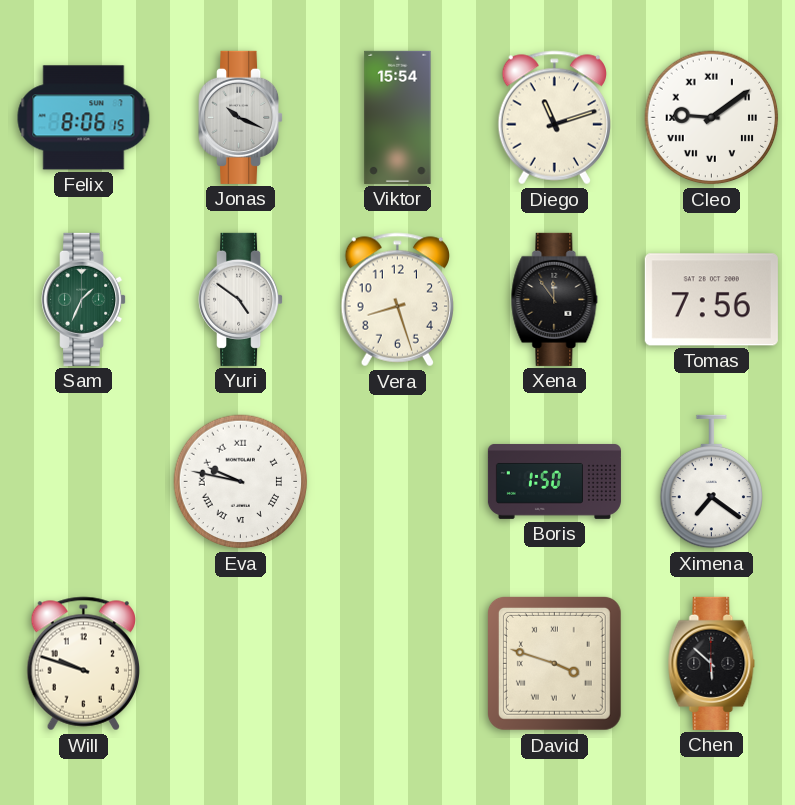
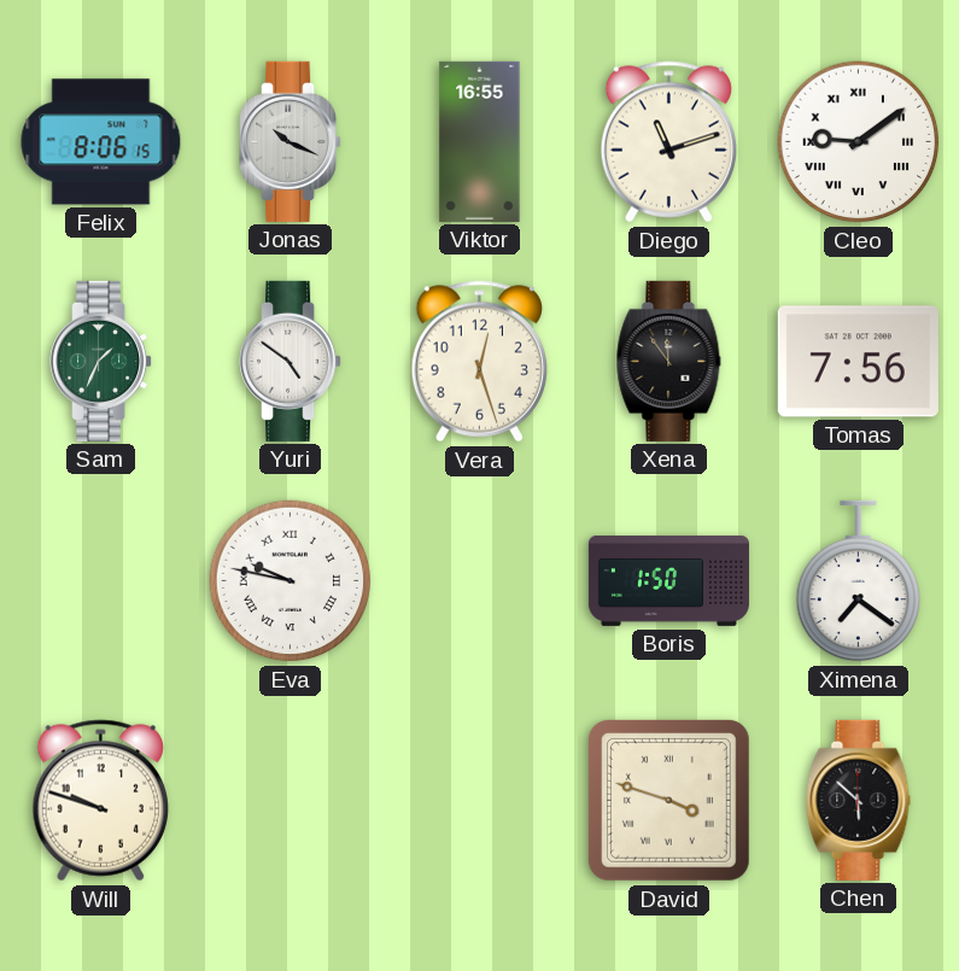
Viktor: 15:54 -> 16:55 (480, 141)
Vera: 8:27 -> 12:27 (479, 362)
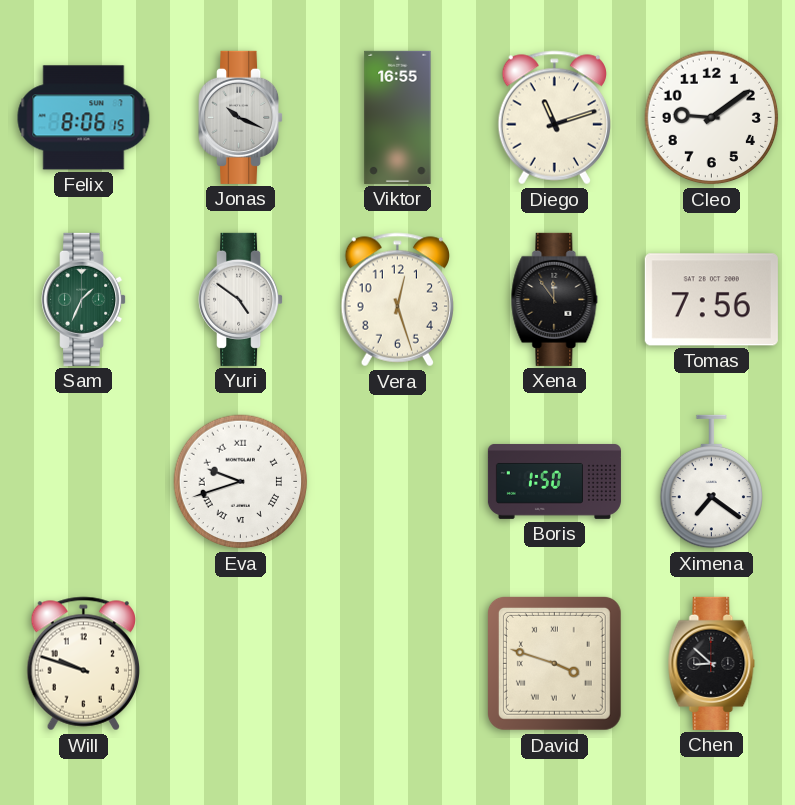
Cleo numerals: Roman -> Arabic (712, 118)
Eva: 9:47 -> 9:42 (241, 482)
Chen: 5:52 -> 8:52 (712, 663)
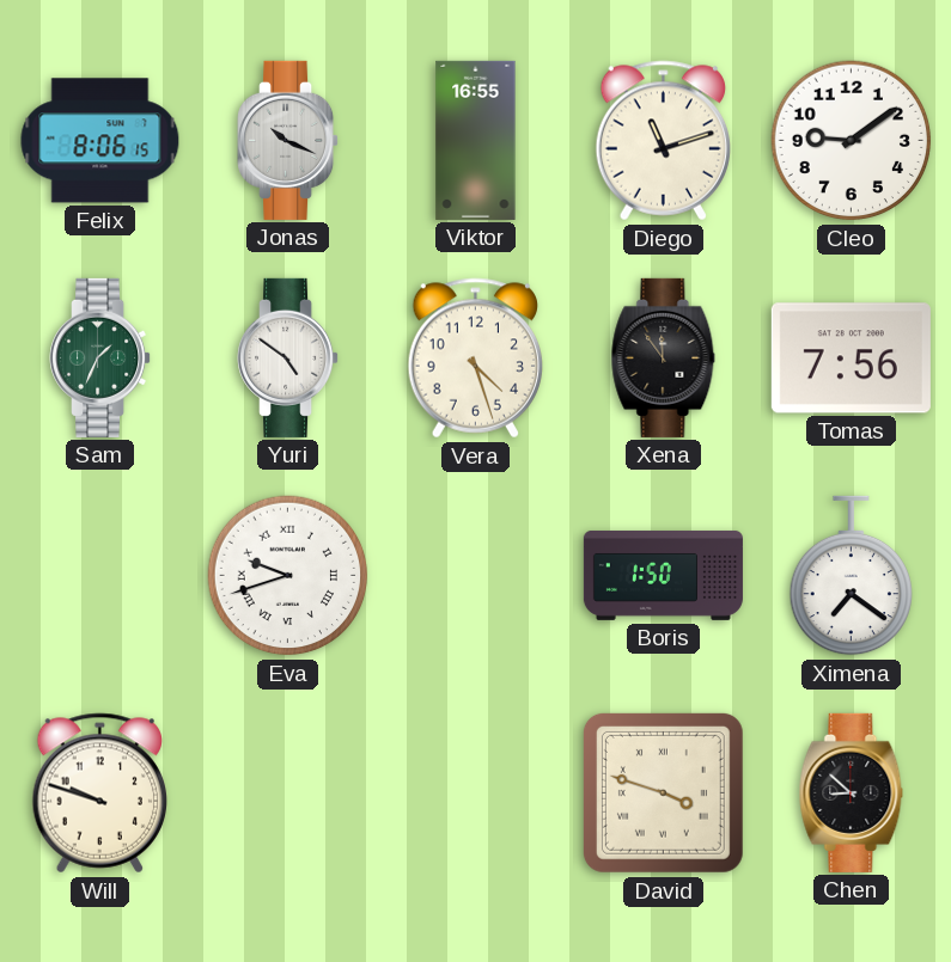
Vera: 12:27 -> 4:27 (475, 359)
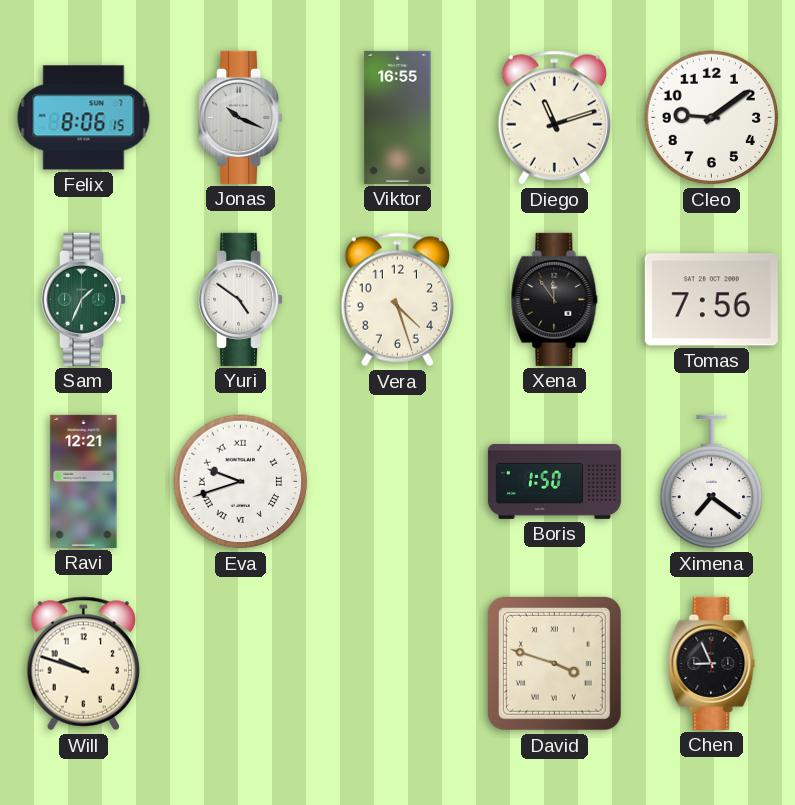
Ravi: none -> 12:21 (84, 481)
Chen: 8:52 -> 8:56 (712, 663)
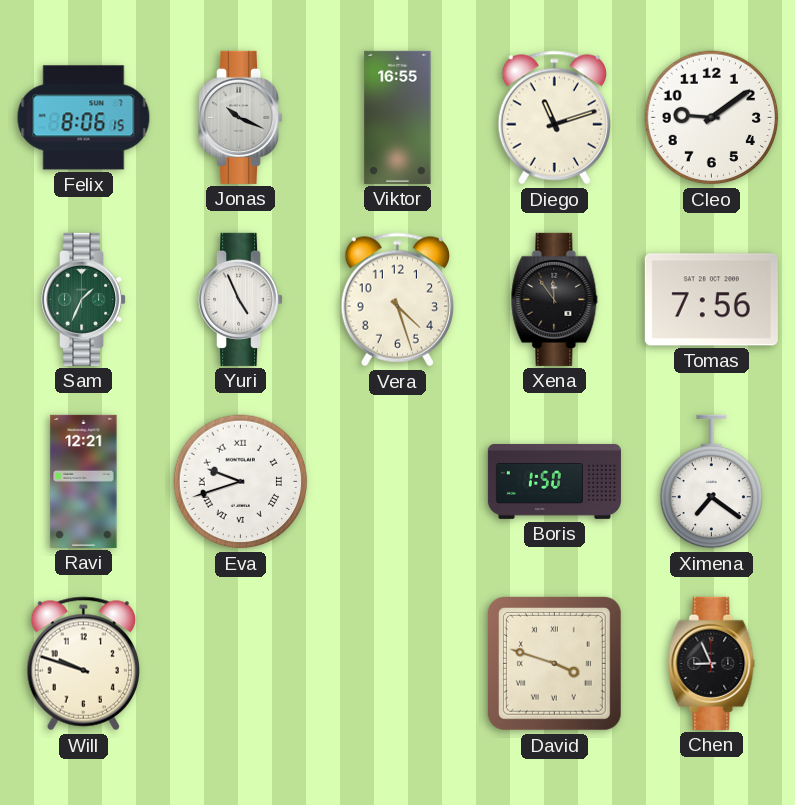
Yuri: 4:51 -> 4:56 (241, 299)
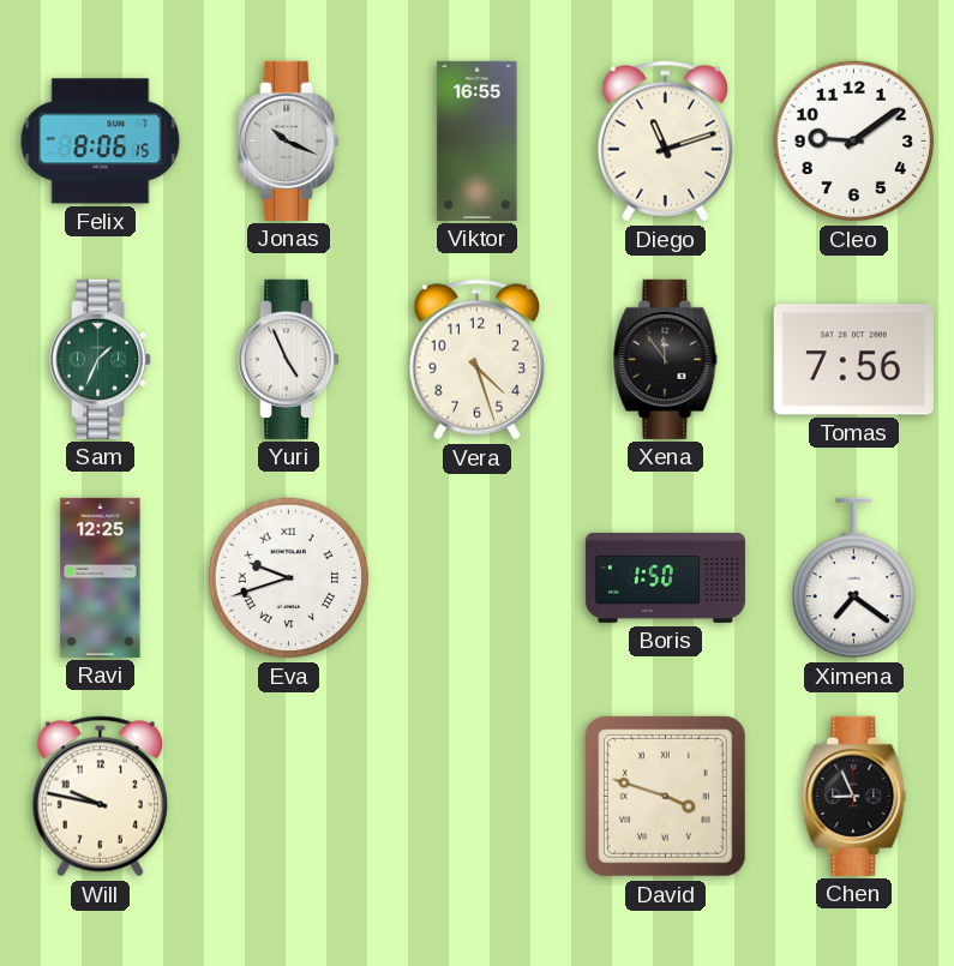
Ravi: 12:21 -> 12:25 (101, 577)
Will: 9:48 -> 9:47 (100, 797)
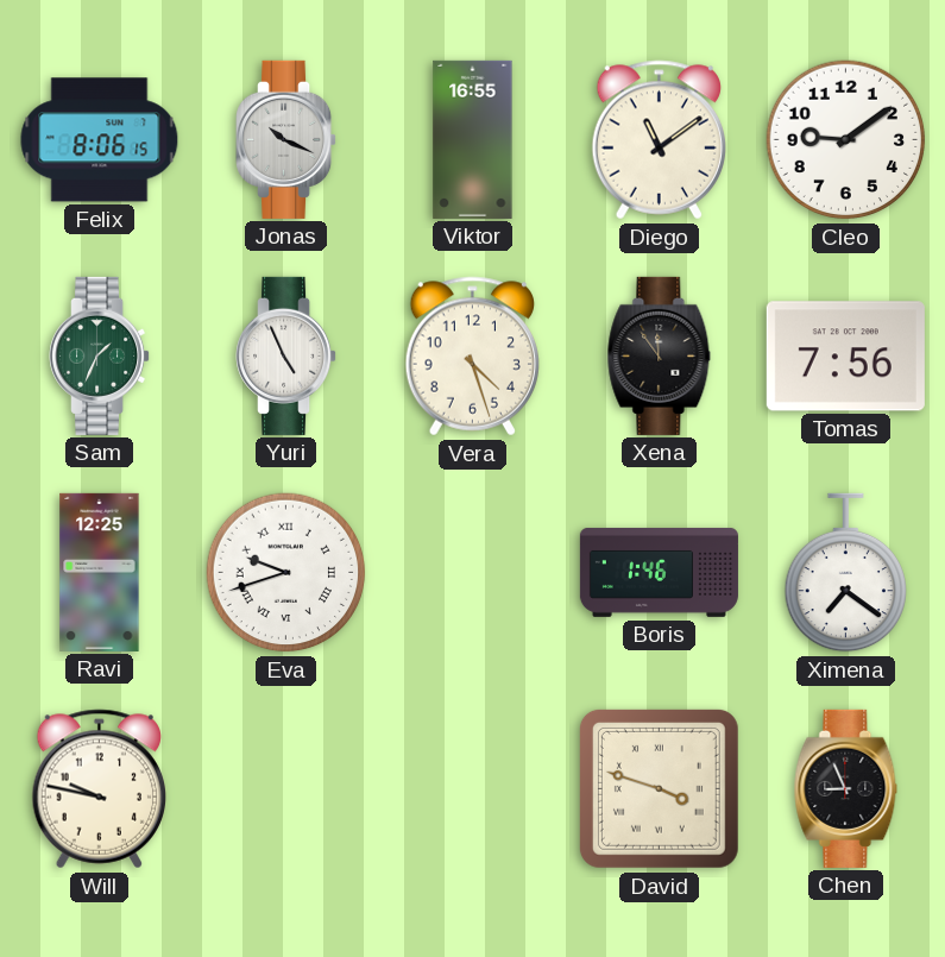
Diego: 11:12 -> 11:09 (659, 140)
Boris: 1:50 -> 1:46 (659, 572)
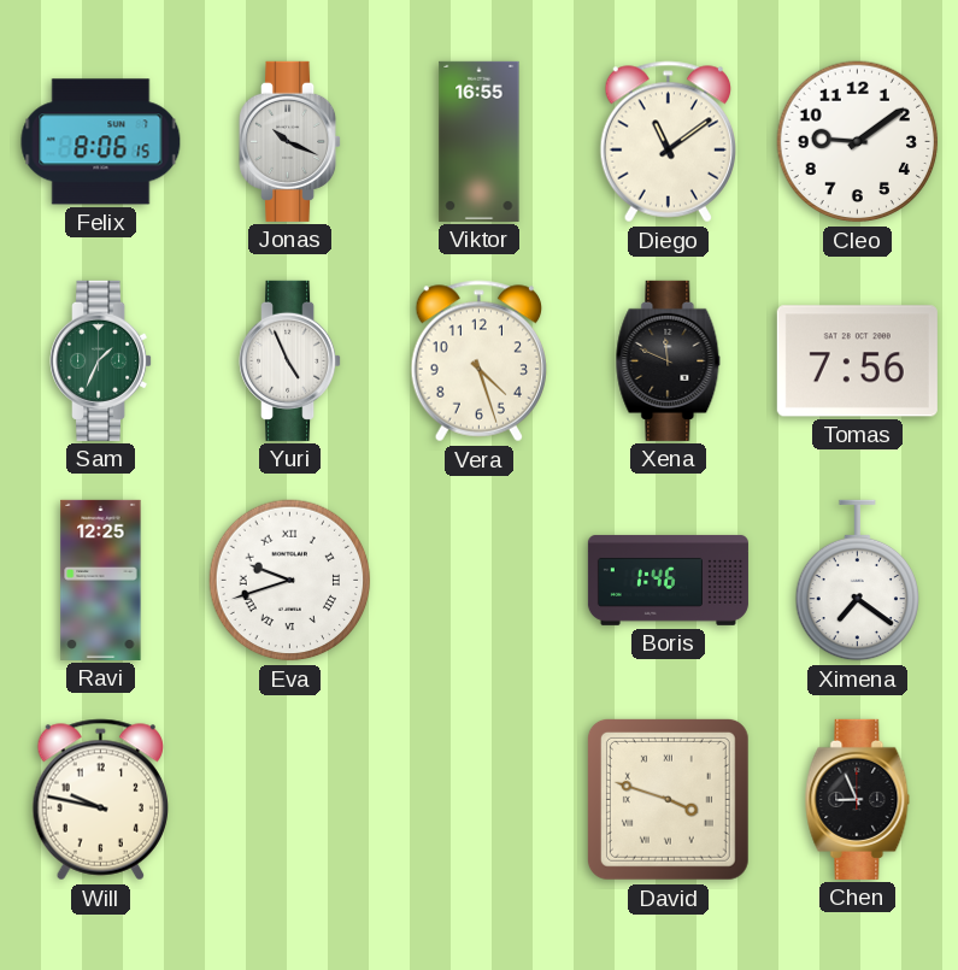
Xena: 11:54 -> 11:49 (669, 360)
